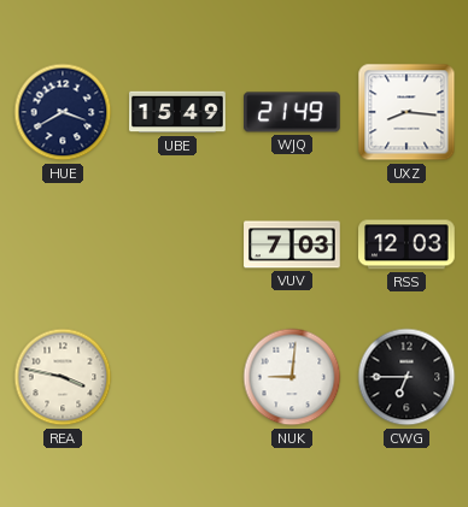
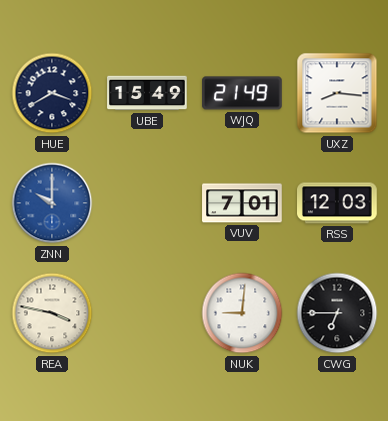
ZNN: none -> 10:00 (52, 203)
VUV: 7:03 -> 7:01 (242, 203)
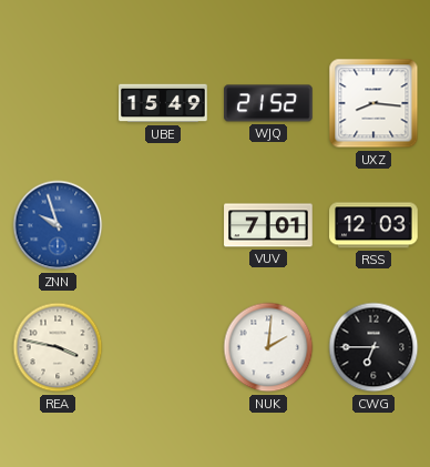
HUE: 3:40 -> none (52, 93)
WJQ: 21:49 -> 21:52 (268, 103)
ZNN: 10:00 -> 9:57 (58, 225)
NUK: 9:01 -> 2:01 (268, 347)
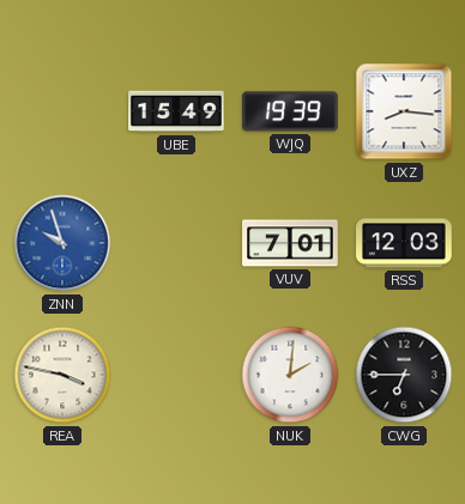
WJQ: 21:52 -> 19:39 (290, 111)
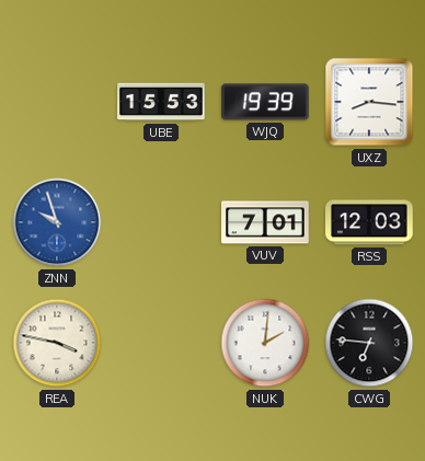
UBE: 15:49 -> 15:53 (161, 102)
CWG: 6:45 -> 6:46 (369, 343)
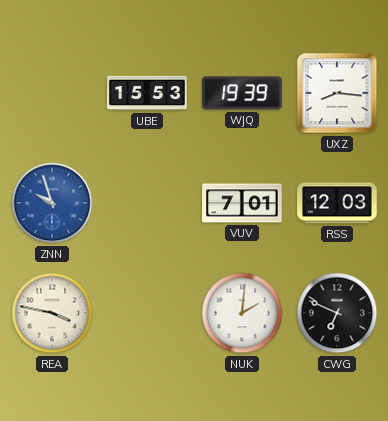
CWG: 6:46 -> 6:49 (337, 313)
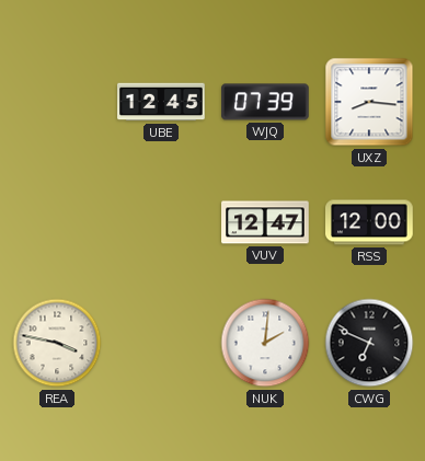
UBE: 15:53 -> 12:45 (161, 102)
WJQ: 19:39 -> 07:39 (265, 102)
ZNN: 9:57 -> none (52, 203)
VUV: 7:01 -> 12:47 (265, 222)
RSS: 12:03 -> 12:00 (369, 222)
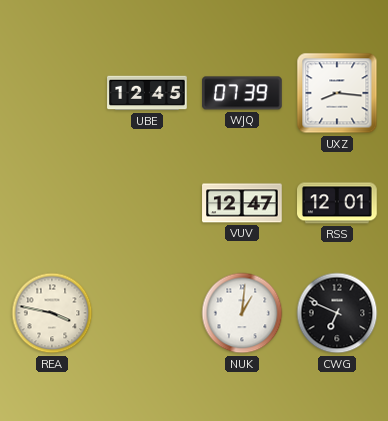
RSS: 12:00 -> 12:01 (337, 203)
NUK: 2:01 -> 1:01 (242, 313)
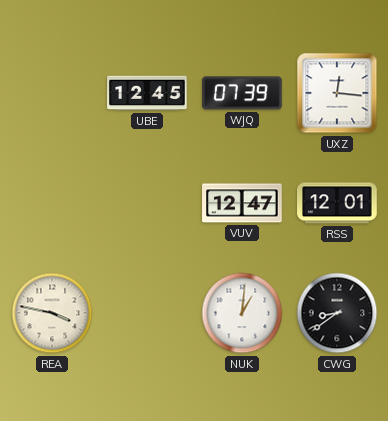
UXZ: 8:16 -> 12:16 (337, 93)
CWG: 6:49 -> 8:39 (337, 313)
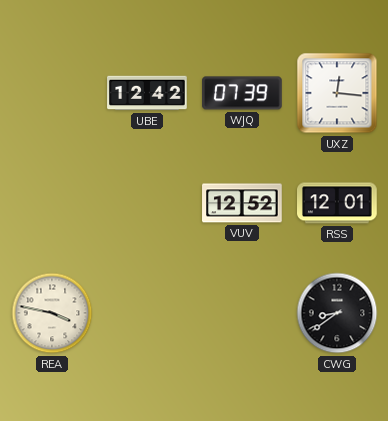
UBE: 12:45 -> 12:42 (147, 93)
VUV: 12:47 -> 12:52 (242, 203)
NUK: 1:01 -> none (242, 313)
